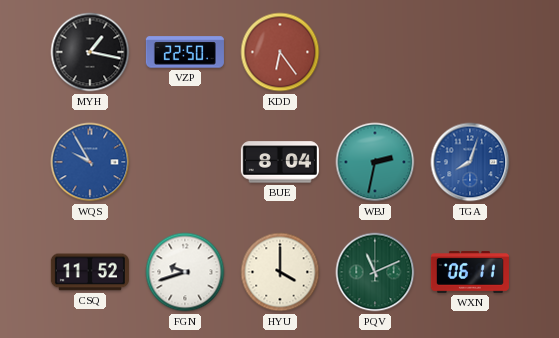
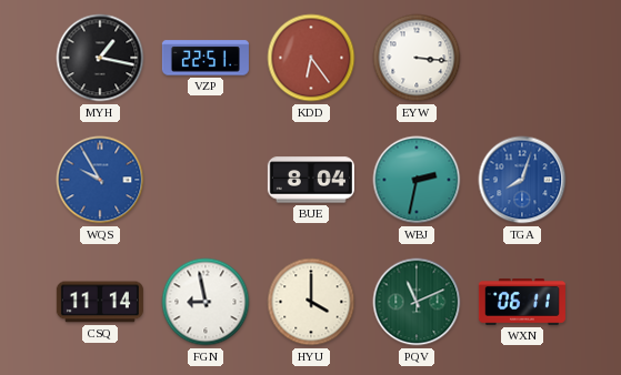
VZP: 22:50 -> 22:51 (206, 58)
EYW: none -> 3:16 (417, 58)
CSQ: 11:52 -> 11:14 (100, 302)
FGN: 9:42 -> 8:58 (206, 302)
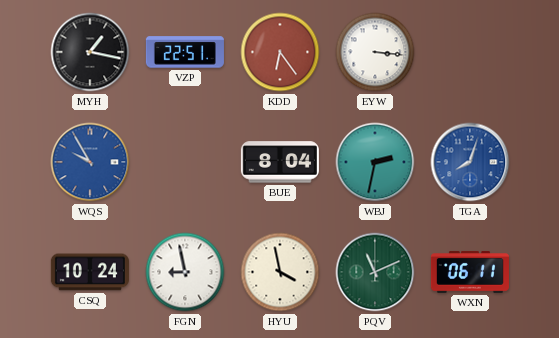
CSQ: 11:14 -> 10:24 (90, 272)
HYU: 4:00 -> 3:58 (280, 272)
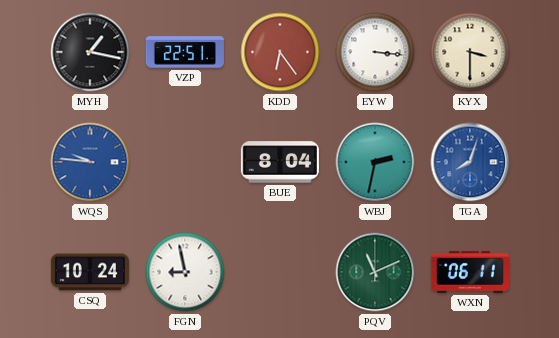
KYX: none -> 3:30 (470, 52)
WQS: 9:55 -> 9:46 (90, 162)
HYU: 3:58 -> none (280, 272)
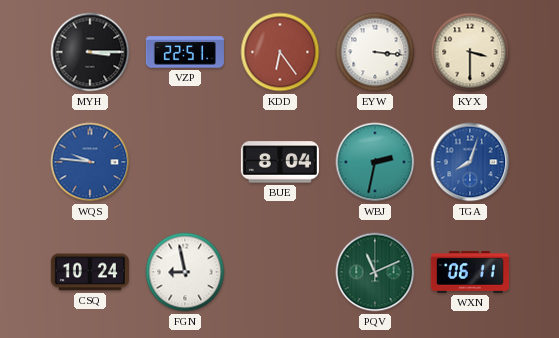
MYH: 1:17 -> 3:15 (90, 52)
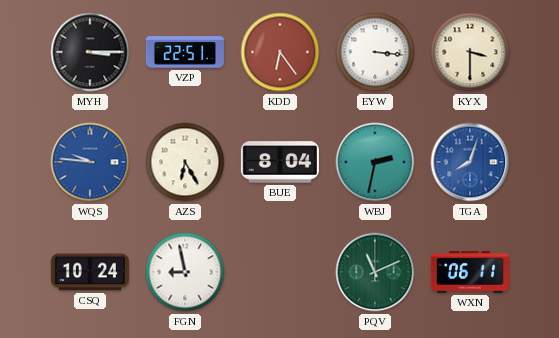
AZS: none -> 6:25 (185, 162)
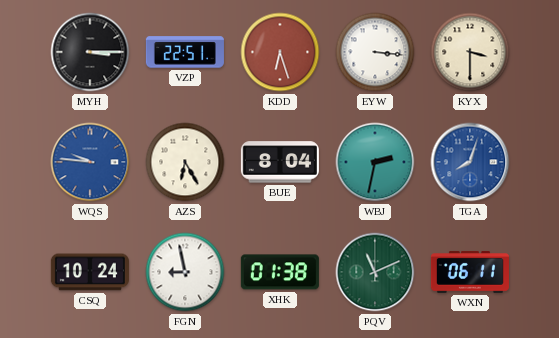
KDD: 6:24 -> 6:27 (280, 52)
XHK: none -> 01:38 (280, 272)
